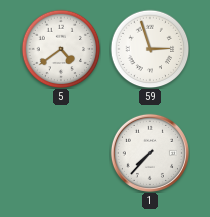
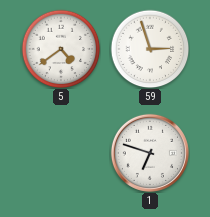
1: 7:37 -> 6:48 (150, 153)
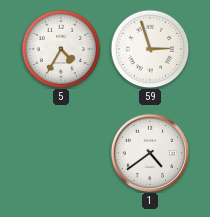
5: 4:39 -> 4:35 (61, 49)
1: 6:48 -> 4:39 (150, 153)
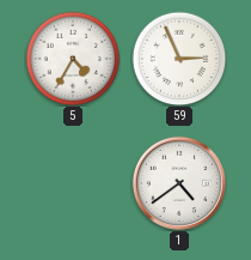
59: 2:57 -> 2:56 (179, 59)
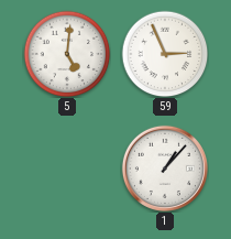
5: 4:35 -> 5:01 (67, 54)
1: 4:39 -> 1:07 (165, 169)
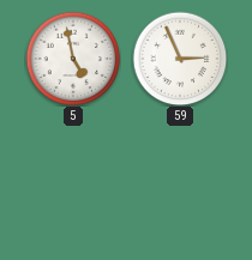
5: 5:01 -> 4:58 (73, 59)
1: 1:07 -> none (165, 169)
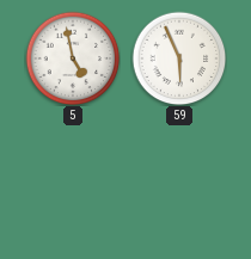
59: 2:56 -> 5:56 (179, 58)
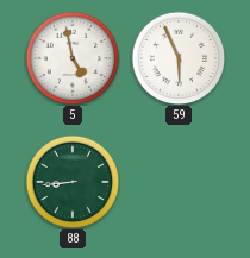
88: none -> 8:44 (73, 182)
